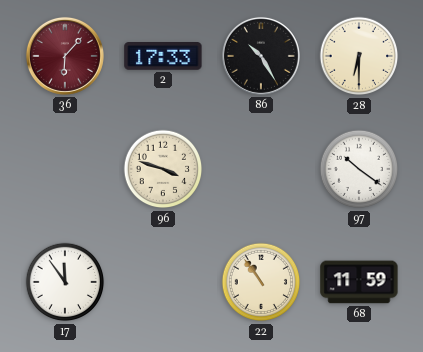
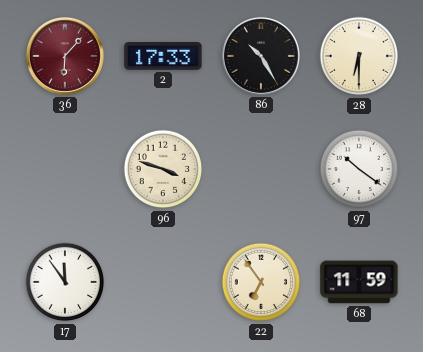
22: 10:54 -> 6:54 (261, 282)
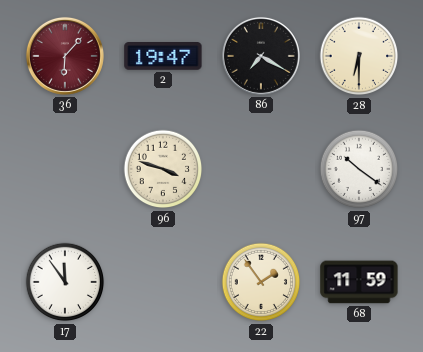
2: 17:33 -> 19:47 (163, 56)
86: 10:25 -> 7:20 (261, 56)
22: 6:54 -> 1:54 (261, 282)
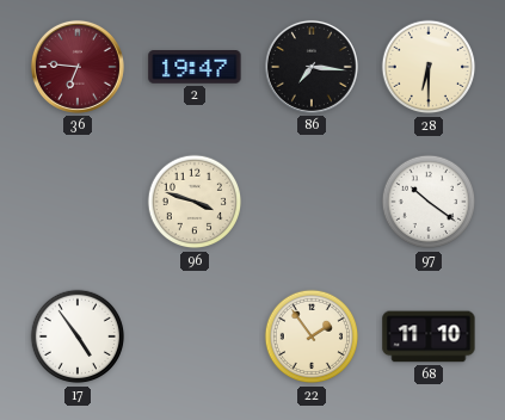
36: 6:07 -> 6:46 (78, 67)
86: 7:20 -> 7:16 (312, 67)
17: 11:54 -> 4:54 (78, 336)
68: 11:59 -> 11:10 (429, 336)
